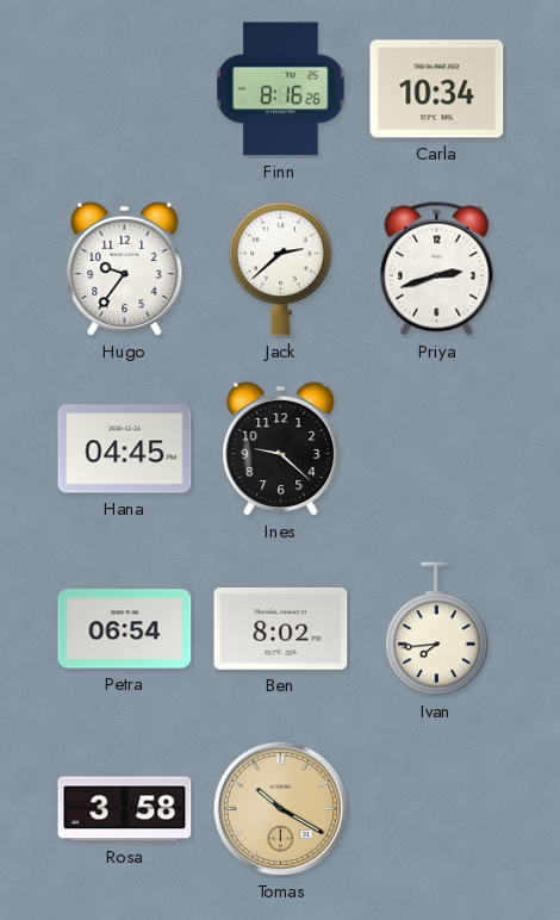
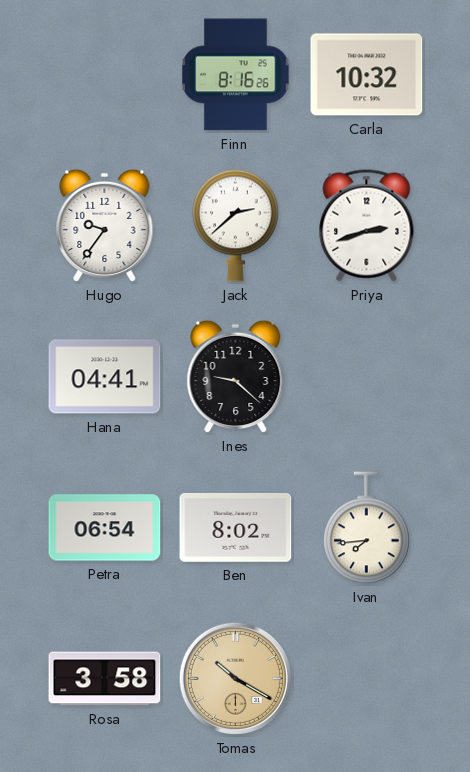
Carla: 10:34 -> 10:32 (367, 75)
Hana: 04:45 -> 04:41 (105, 377)
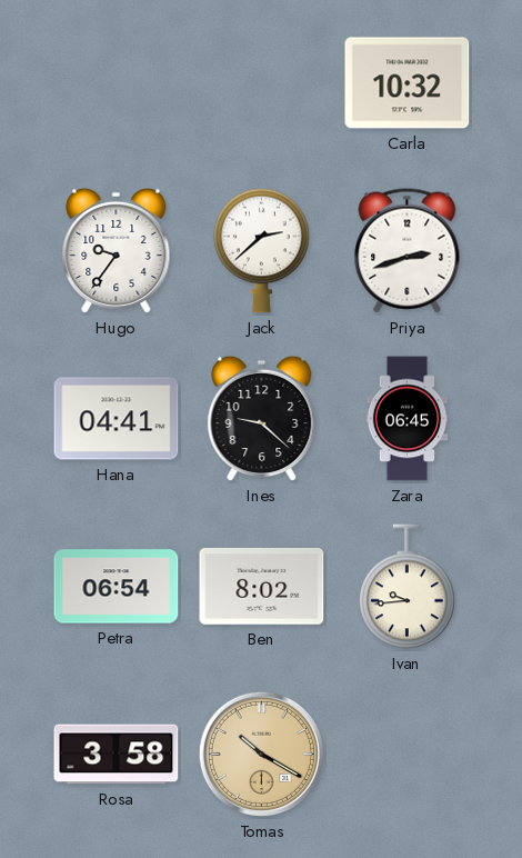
Finn: 8:16 -> none (236, 75)
Zara: none -> 06:45 (408, 419)
Ivan: 7:44 -> 9:44 (408, 587)
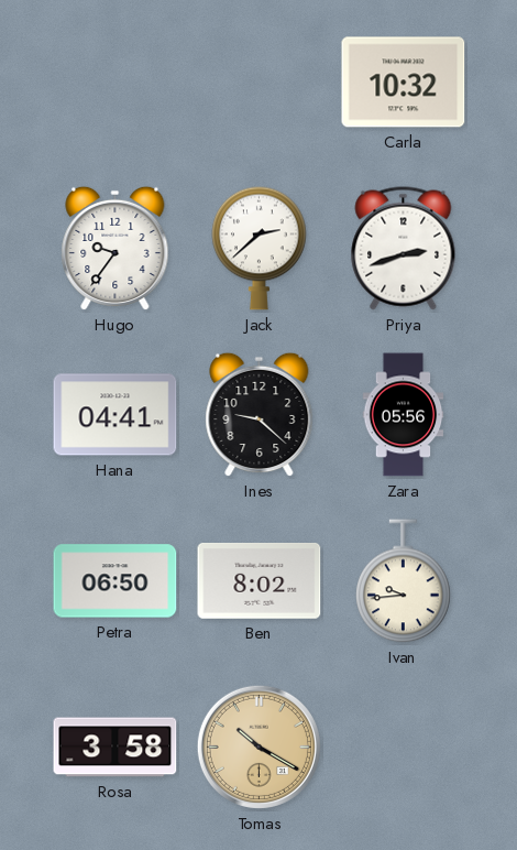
Zara: 06:45 -> 05:56 (404, 415)
Petra: 06:54 -> 06:50 (116, 581)
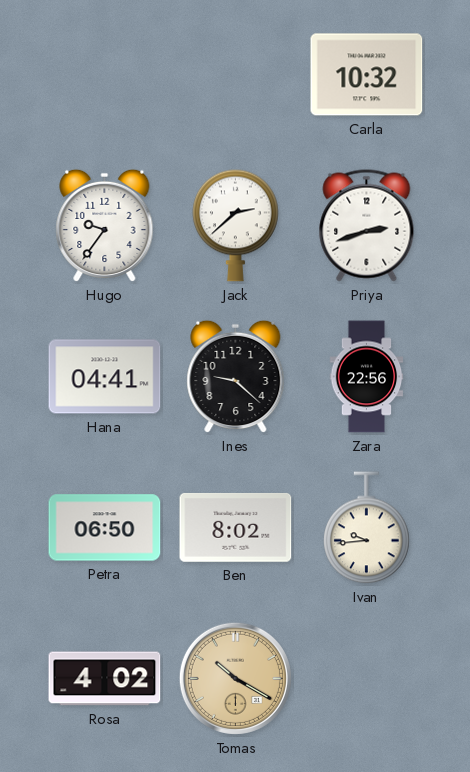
Zara: 05:56 -> 22:56 (367, 377)
Rosa: 3:58 -> 4:02 (105, 679)
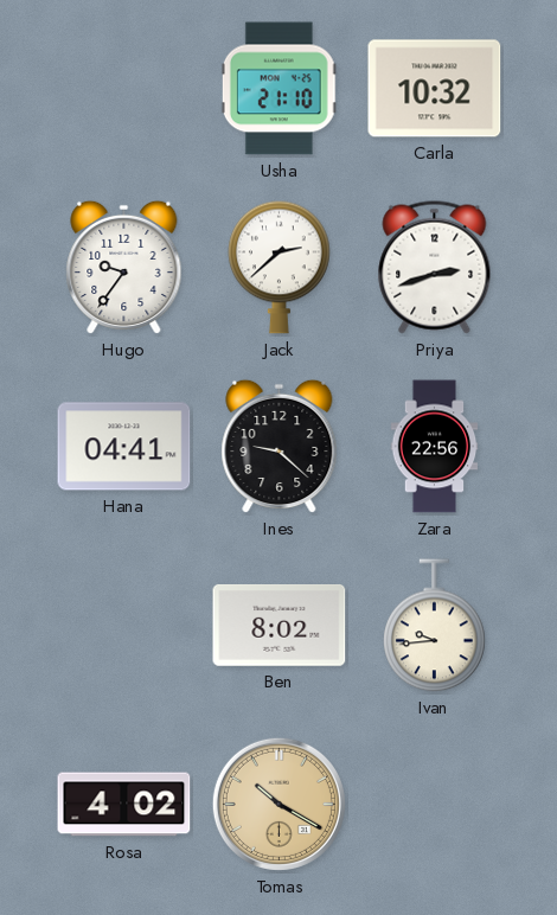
Usha: none -> 21:10 (278, 89)
Petra: 06:50 -> none (105, 528)
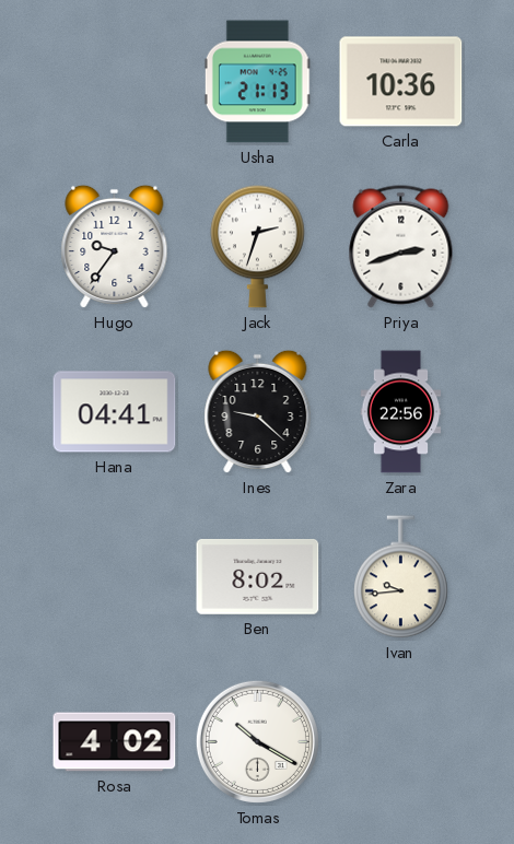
Usha: 21:10 -> 21:13 (257, 82)
Carla: 10:32 -> 10:36 (401, 82)
Jack: 2:38 -> 2:33 (258, 246)
Tomas dial: champagne -> white (257, 741)
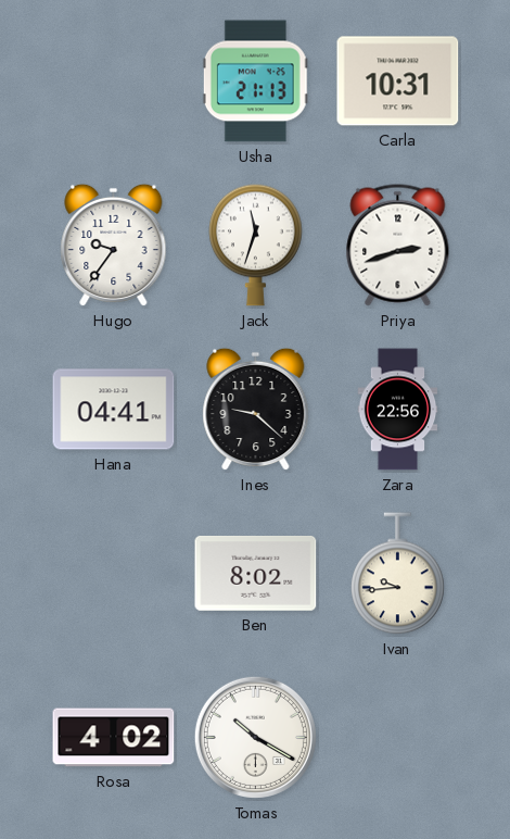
Carla: 10:36 -> 10:31 (398, 82)
Jack: 2:33 -> 11:33 (256, 245)
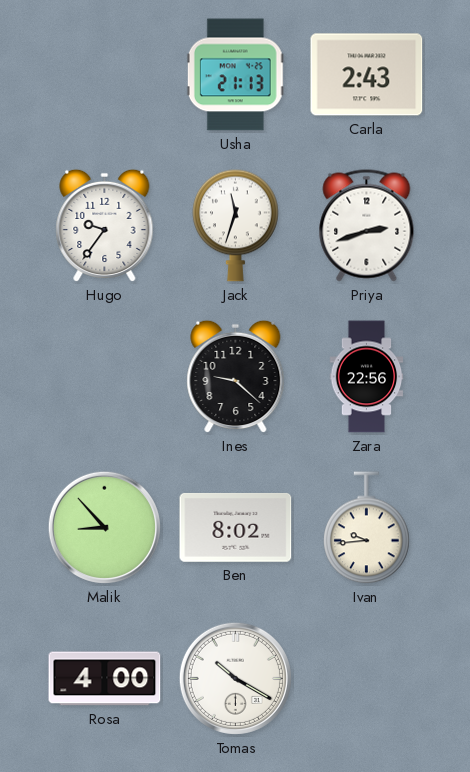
Carla: 10:31 -> 2:43 (367, 75)
Hana: 04:41 -> none (114, 410)
Malik: none -> 8:53 (104, 527)
Rosa: 4:02 -> 4:00 (105, 679)
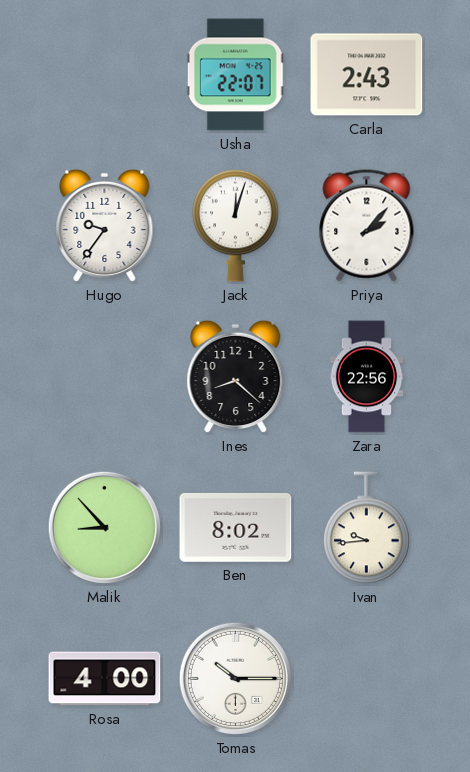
Usha: 21:13 -> 22:07 (235, 75)
Jack: 11:33 -> 12:03 (236, 225)
Priya: 2:42 -> 2:07 (367, 226)
Ines: 9:22 -> 8:22 (236, 377)
Tomas: 10:20 -> 10:15 (235, 678)
